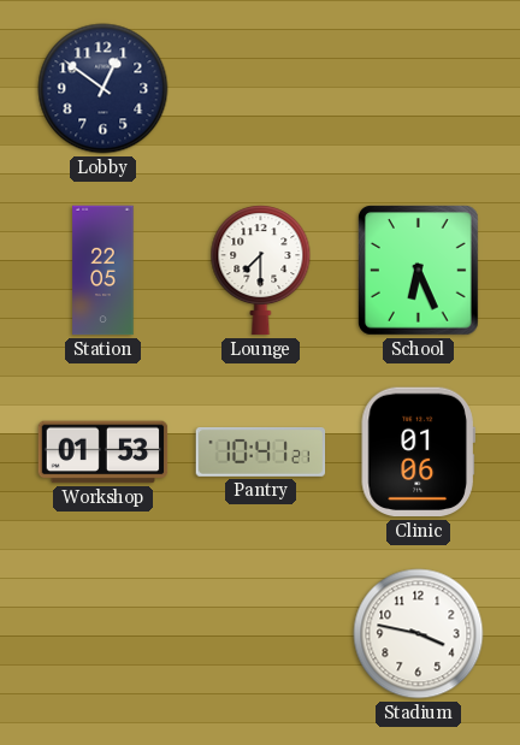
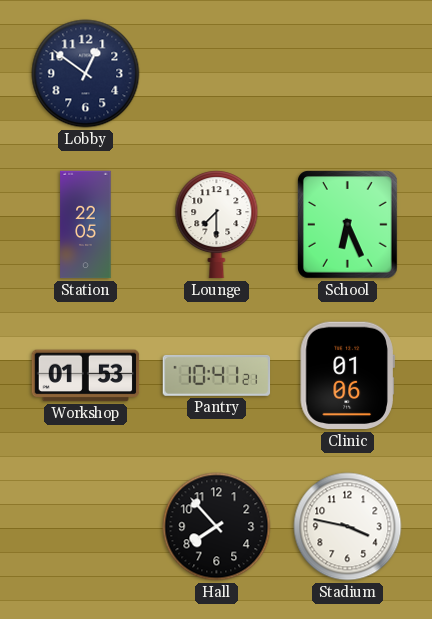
Hall: none -> 7:53 (217, 527)
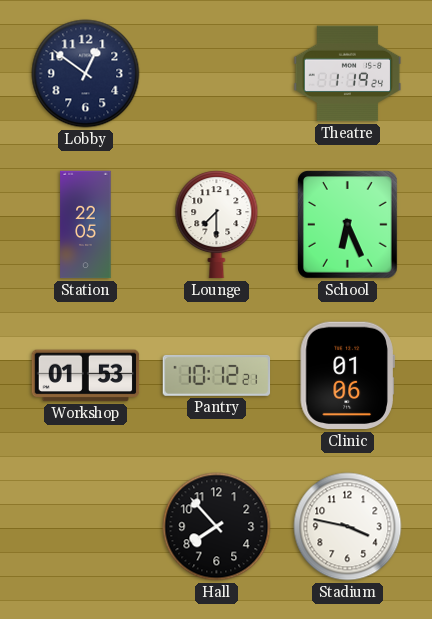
Theatre: none -> 1:19 (348, 74)
Pantry: 10:41 -> 10:12 (217, 375)
